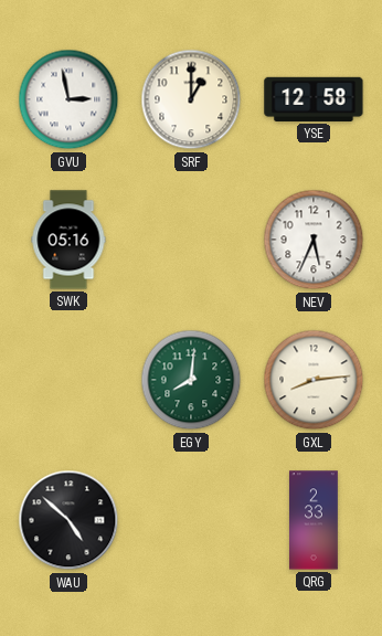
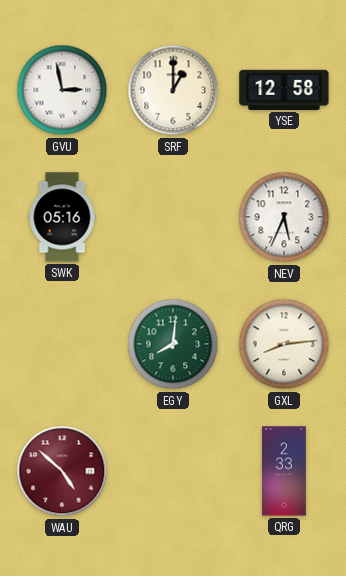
WAU dial: black -> burgundy (62, 471)
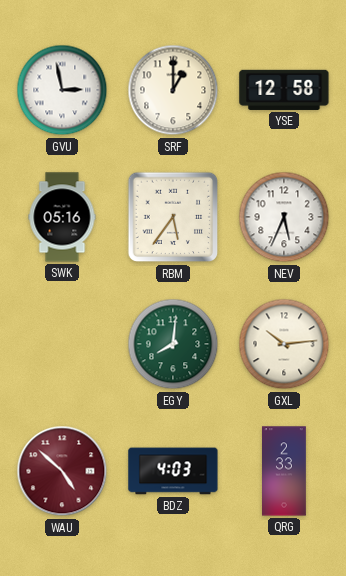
RBM: none -> 5:36 (173, 217)
GXL: 8:14 -> 10:14 (284, 344)
BDZ: none -> 4:03 (173, 471)
